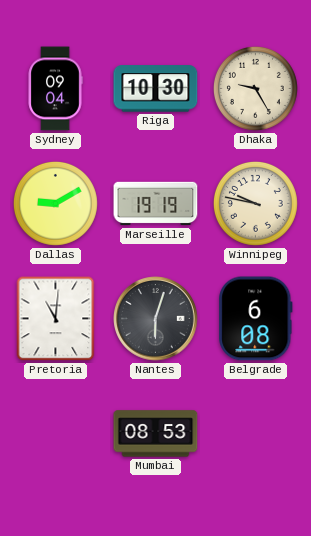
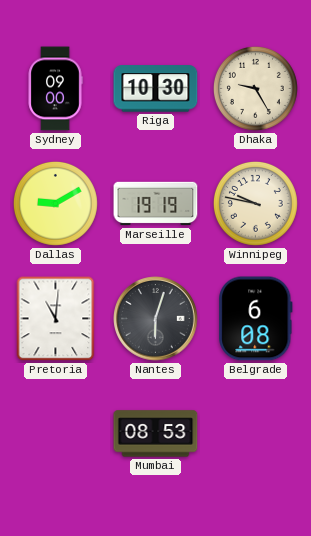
Sydney: 09:04 -> 09:00 (55, 89)
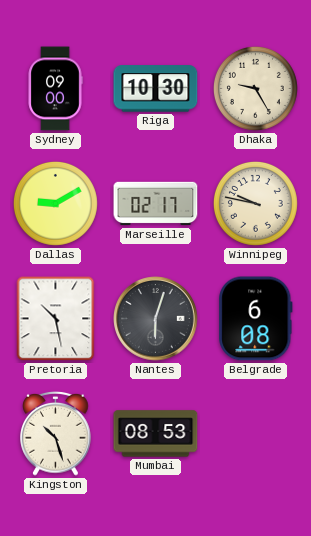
Marseille: 19:19 -> 02:17 (156, 204)
Pretoria: 11:01 -> 10:28 (56, 319)
Kingston: none -> 10:27 (56, 433)
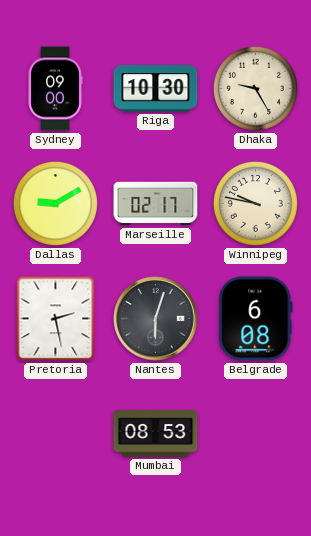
Pretoria: 10:28 -> 2:28 (56, 319)
Kingston: 10:27 -> none (56, 433)
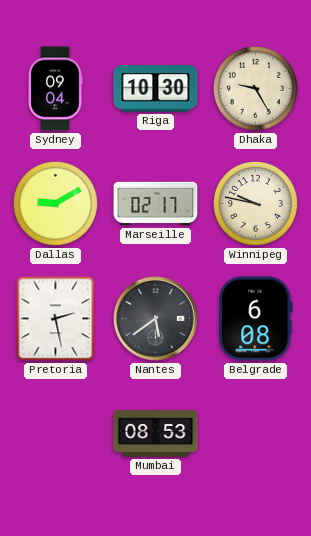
Sydney: 09:00 -> 09:04 (55, 89)
Nantes: 6:03 -> 5:39 (156, 319)
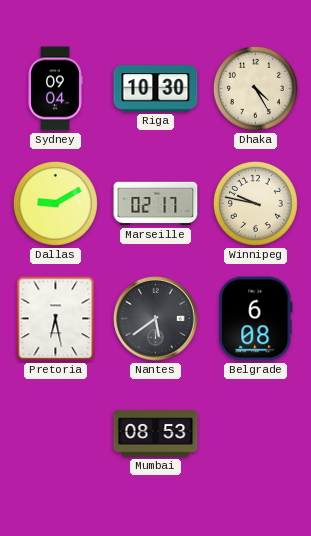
Dhaka: 9:25 -> 4:25 (255, 88)
Pretoria: 2:28 -> 6:28 (56, 319)
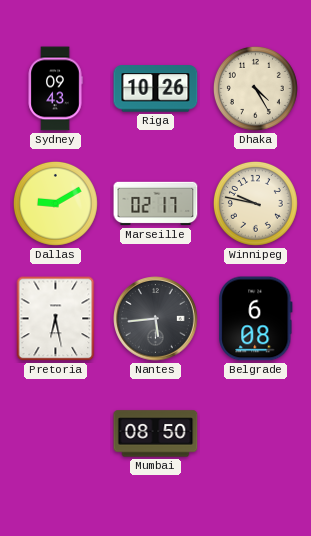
Sydney: 09:04 -> 09:43 (55, 89)
Riga: 10:30 -> 10:26 (156, 89)
Nantes: 5:39 -> 5:44 (156, 319)
Mumbai: 08:53 -> 08:50 (156, 434)
